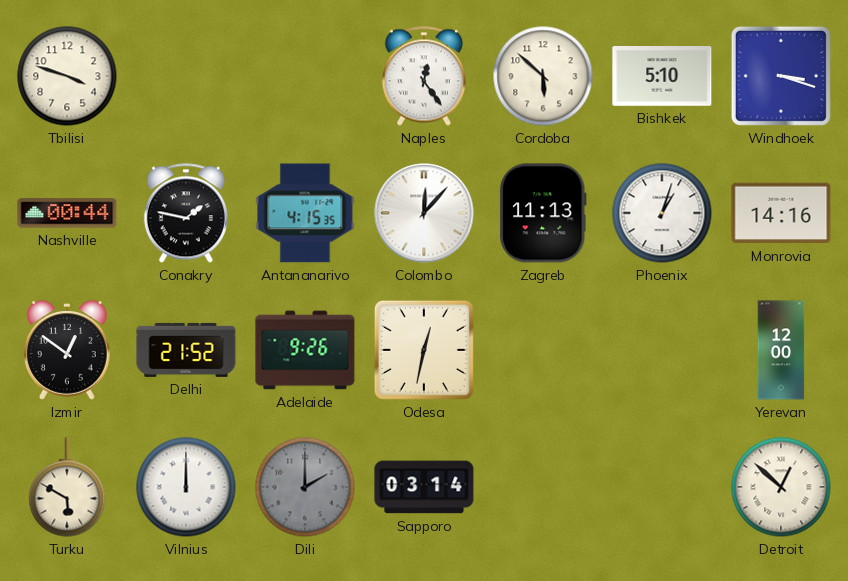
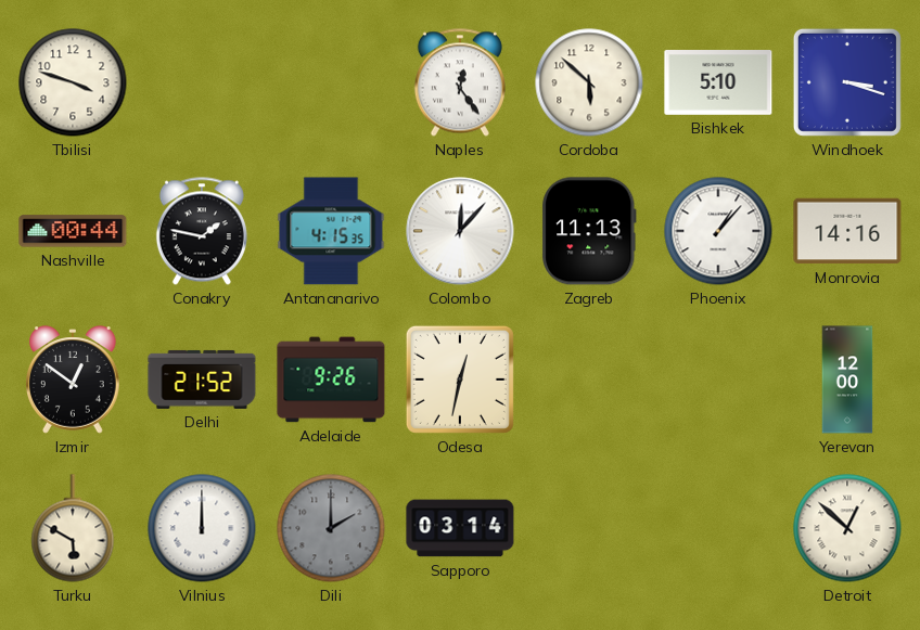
Phoenix: 1:03 -> 1:07 (718, 231)
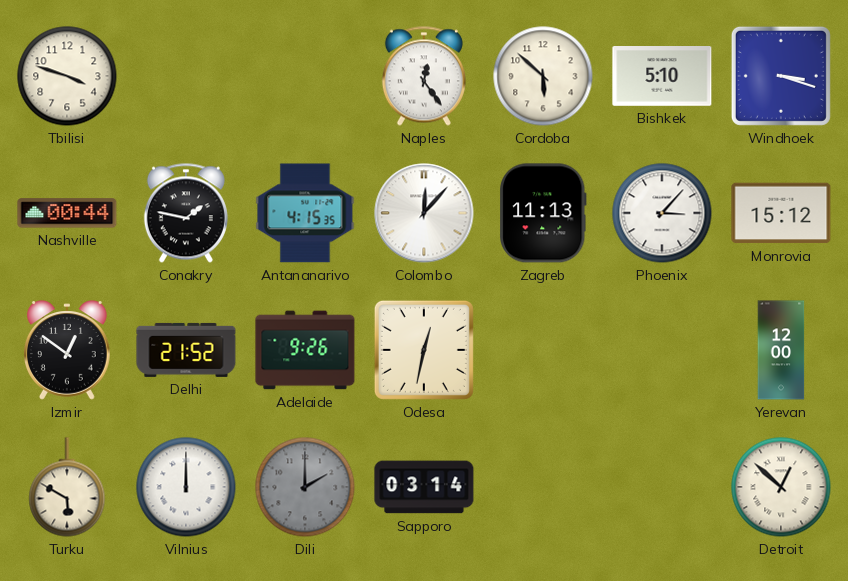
Phoenix: 1:07 -> 3:07 (662, 213)
Monrovia: 14:16 -> 15:12 (781, 213)
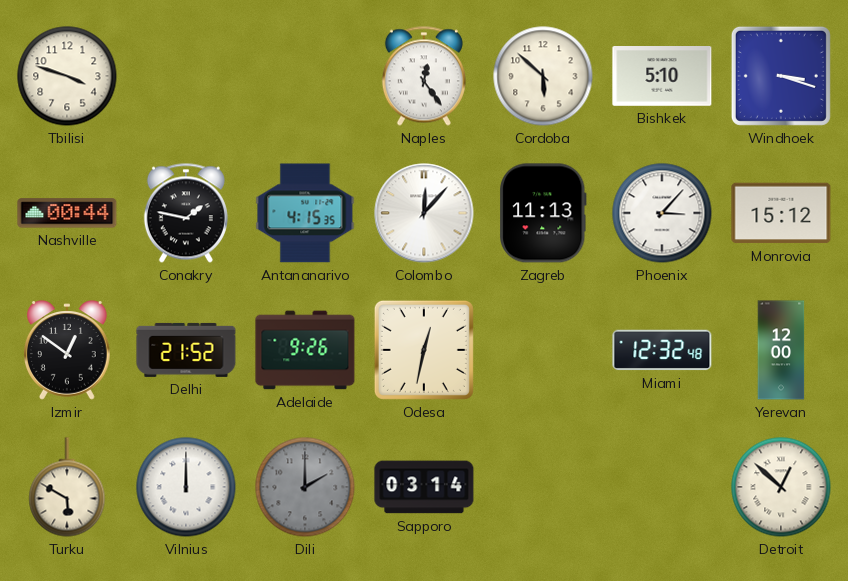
Miami: none -> 12:32 (662, 350)
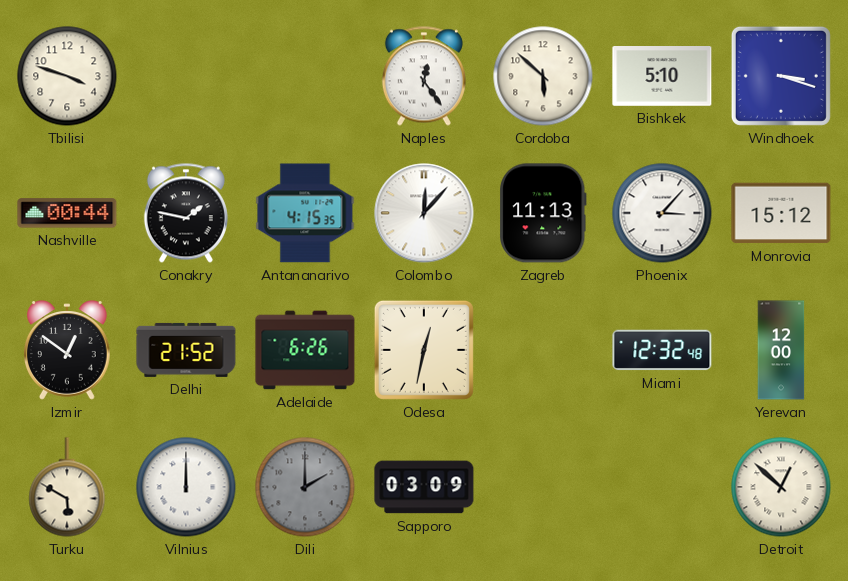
Adelaide: 9:26 -> 6:26 (305, 350)
Sapporo: 03:14 -> 03:09 (424, 487)
